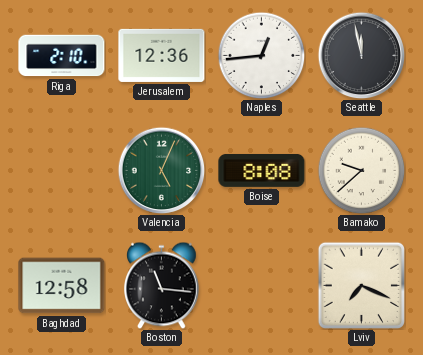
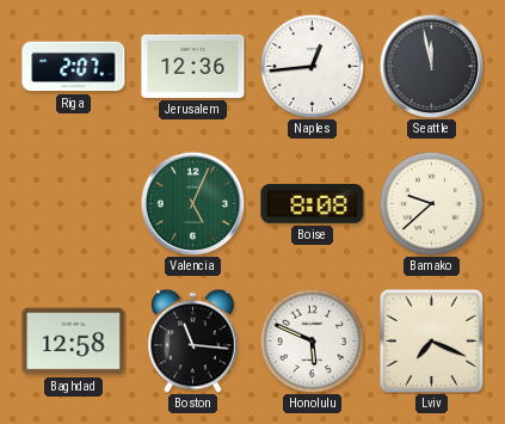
Riga: 2:10 -> 2:07 (74, 67)
Honolulu: none -> 5:49 (312, 340)
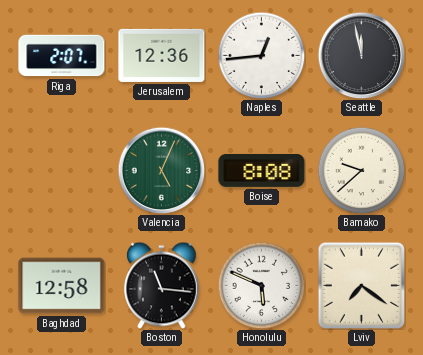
Lviv: 7:19 -> 7:21 (361, 285)
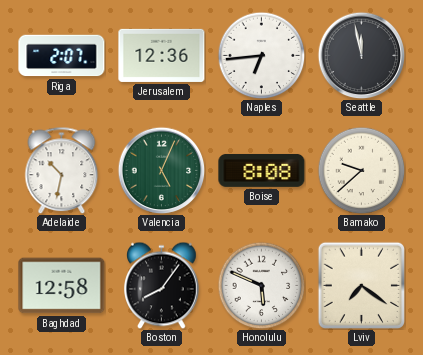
Naples: 12:44 -> 6:44 (261, 55)
Adelaide: none -> 10:32 (62, 170)
Boston: 11:16 -> 8:06 (162, 285)
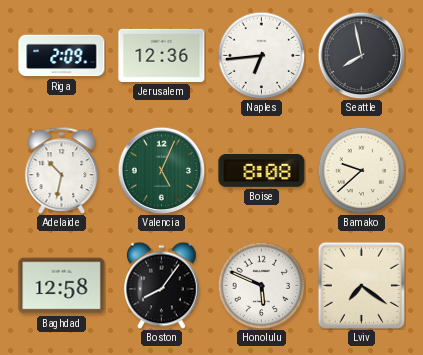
Riga: 2:07 -> 2:09 (62, 56)
Seattle: 11:58 -> 7:58 (361, 55)
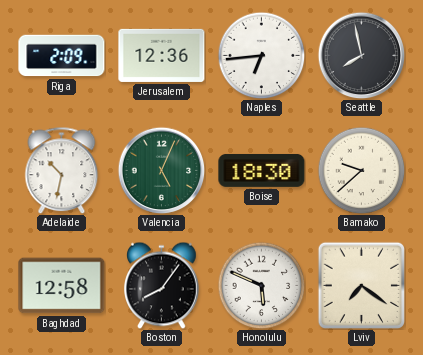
Boise: 8:08 -> 18:30 (262, 170)
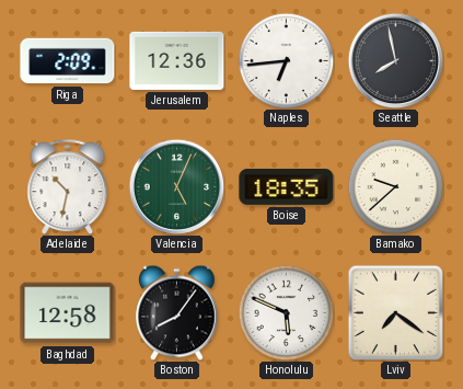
Boise: 18:30 -> 18:35 (287, 186)
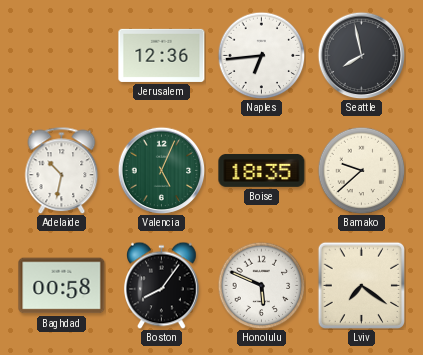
Riga: 2:09 -> none (68, 61)
Baghdad: 12:58 -> 00:58 (62, 286)
